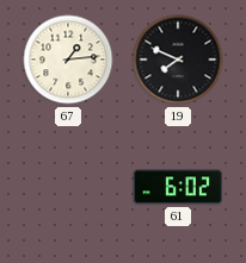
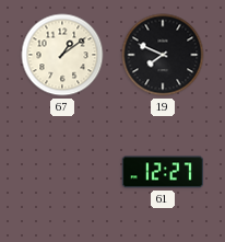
67: 1:14 -> 1:09 (62, 55)
61: 6:02 -> 12:27 (163, 172)
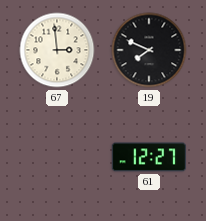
67: 1:09 -> 2:59 (57, 50)
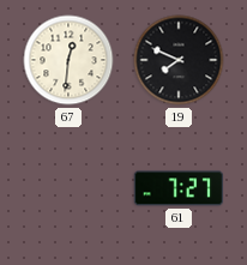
67: 2:59 -> 12:31 (68, 60)
61: 12:27 -> 7:27 (179, 188)
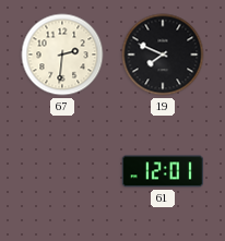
67: 12:31 -> 2:31 (62, 55)
61: 7:27 -> 12:01 (163, 171)
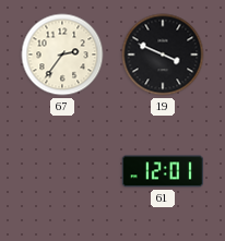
67: 2:31 -> 2:36 (62, 55)
19: 7:49 -> 3:49 (163, 55)
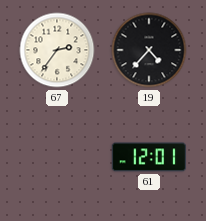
19: 3:49 -> 4:37 (149, 50)
